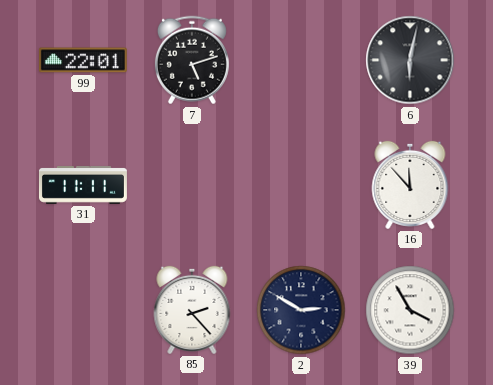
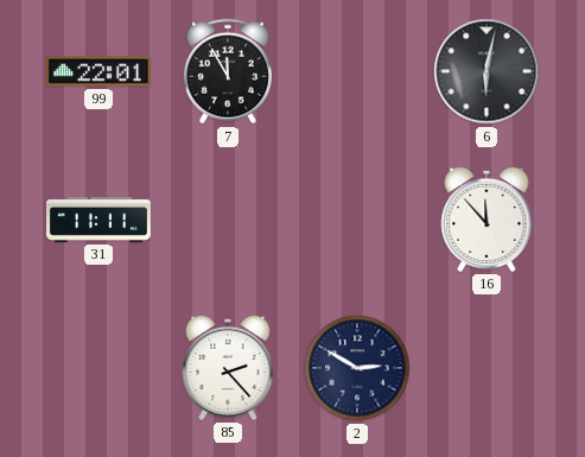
7: 5:12 -> 11:55 (228, 71)
39: 3:55 -> none (410, 310)
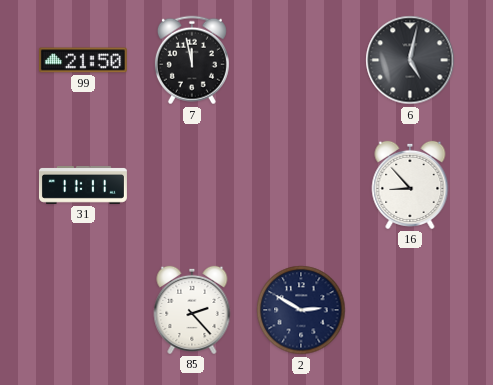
99: 22:01 -> 21:50 (83, 60)
7: 11:55 -> 11:58 (192, 60)
6: 6:02 -> 5:02 (410, 60)
16: 11:53 -> 8:53 (410, 185)
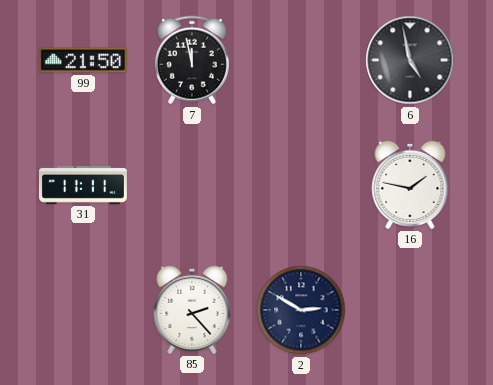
6: 5:02 -> 4:58 (410, 60)
16: 8:53 -> 1:47 (410, 185)
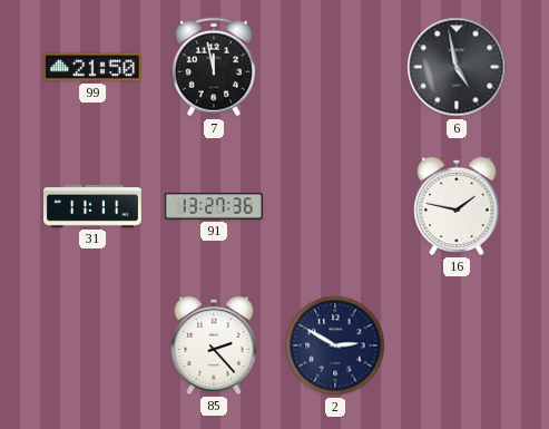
91: none -> 13:27 (214, 206)
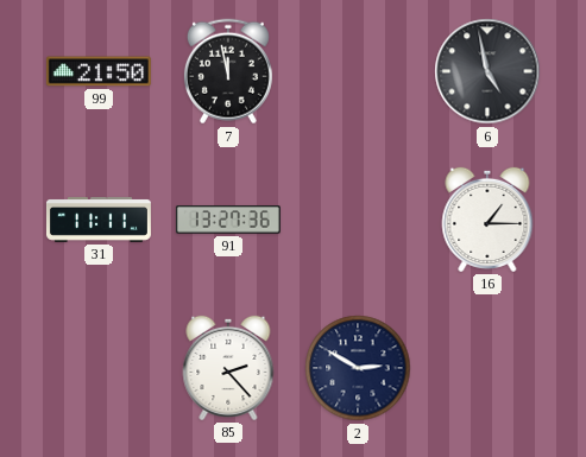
16: 1:47 -> 1:15 (487, 220)
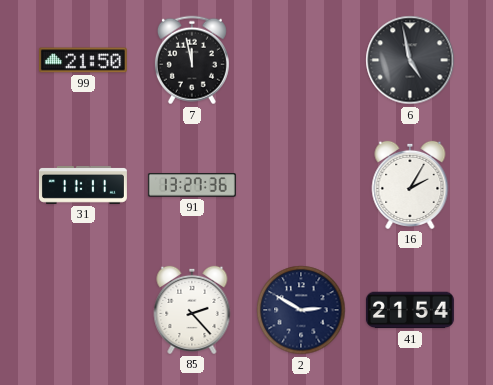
16: 1:15 -> 2:05 (410, 185)
41: none -> 21:54 (410, 310)
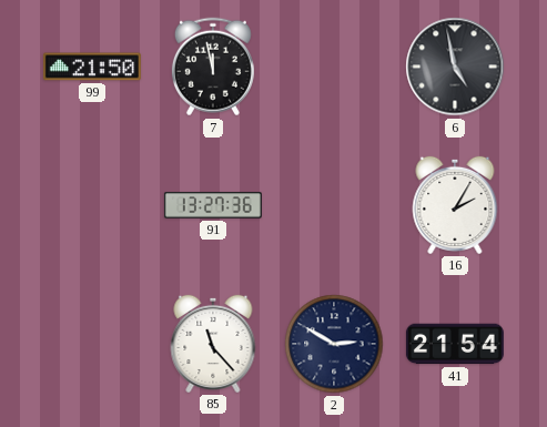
31: 11:11 -> none (83, 185)
85: 2:23 -> 11:23 (213, 344)
